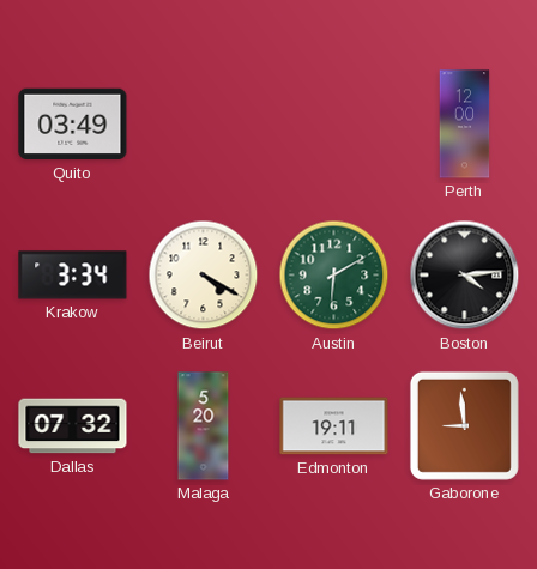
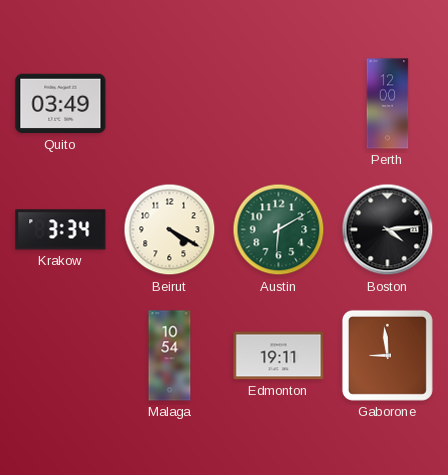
Dallas: 07:32 -> none (73, 426)
Malaga: 5:20 -> 10:54 (170, 356)
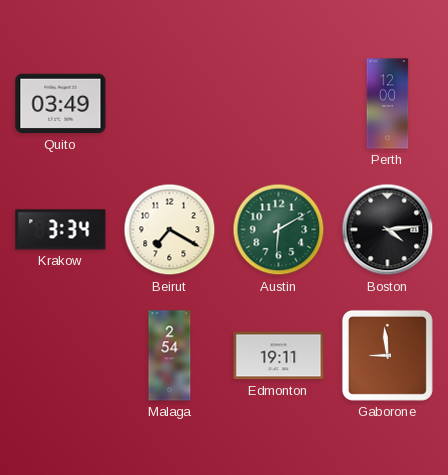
Beirut: 4:20 -> 7:20 (170, 230)
Malaga: 10:54 -> 2:54 (170, 356)
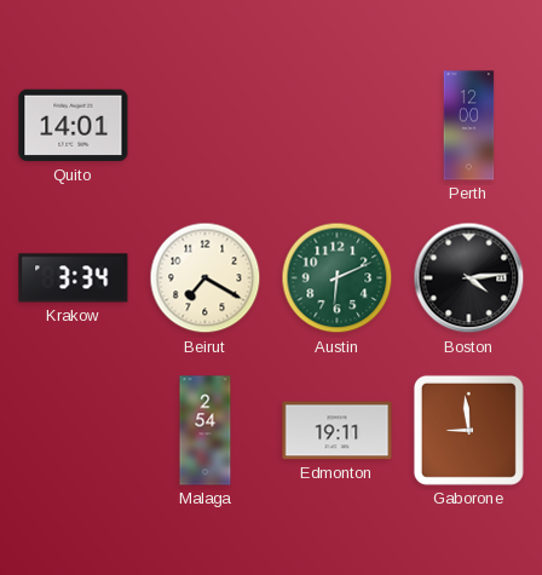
Quito: 03:49 -> 14:01 (74, 126)
Austin: 6:10 -> 6:11 (338, 278)
